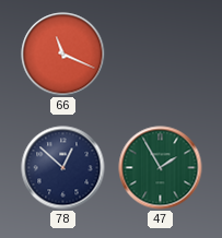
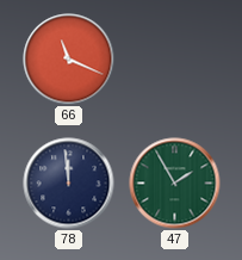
78: 12:52 -> 11:59 (69, 184)
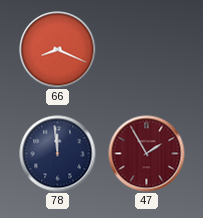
66: 11:19 -> 8:19 (58, 50)
47 dial: green -> burgundy (147, 154)
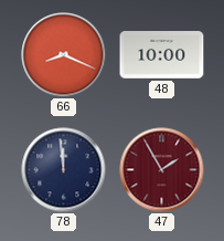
48: none -> 10:00 (162, 55)
